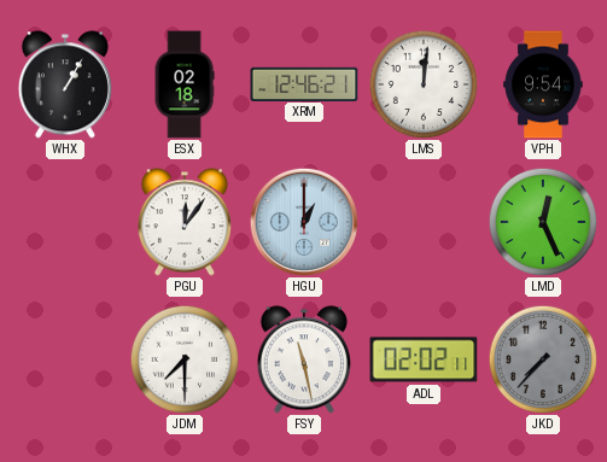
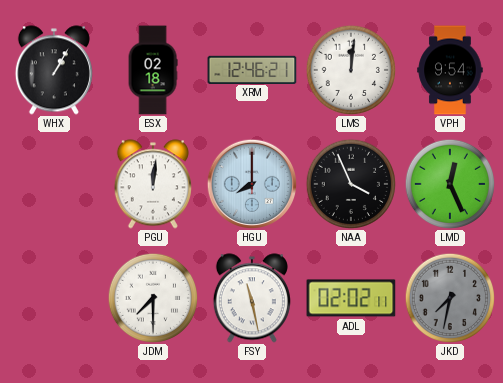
PGU: 12:06 -> 12:01 (153, 184)
HGU: 1:00 -> 8:00 (251, 183)
NAA: none -> 3:56 (350, 183)
JKD: 7:37 -> 7:32 (449, 297)
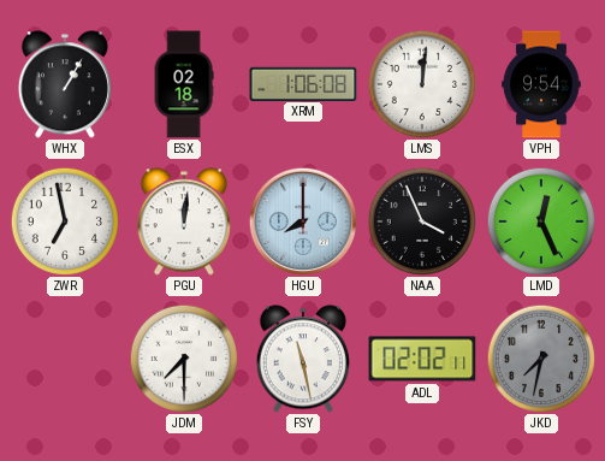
XRM: 12:46 -> 1:06 (303, 83)
ZWR: none -> 6:58 (64, 220)
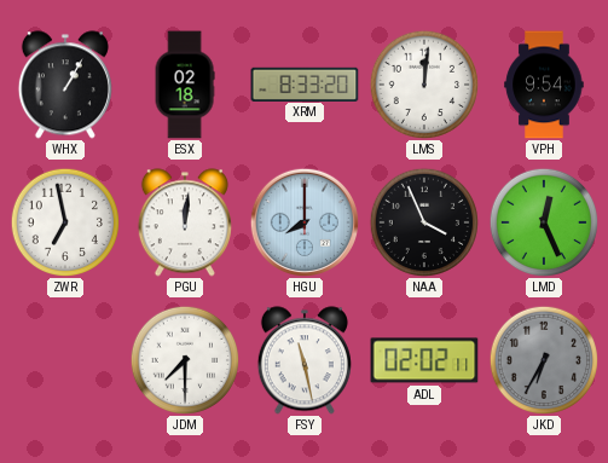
XRM: 1:06 -> 8:33 (305, 83)
JKD: 7:32 -> 6:35 (543, 359)
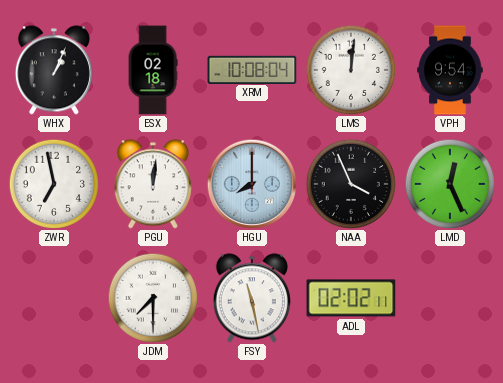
WHX: 1:05 -> 1:04 (54, 70)
XRM: 8:33 -> 10:08 (252, 69)
JKD: 6:35 -> none (543, 359)
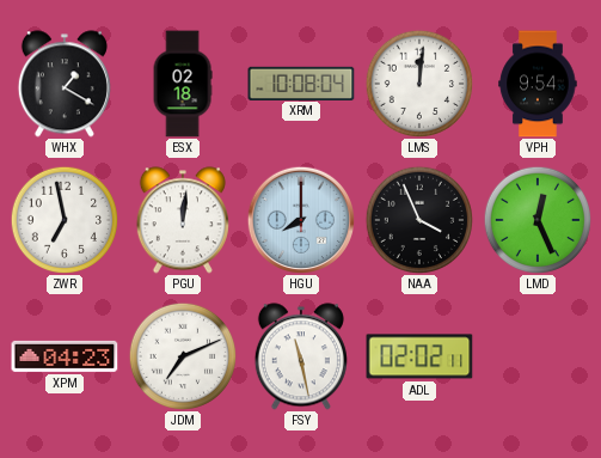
WHX: 1:04 -> 1:20 (65, 84)
XPM: none -> 04:23 (65, 356)
JDM: 7:30 -> 7:11 (182, 355)
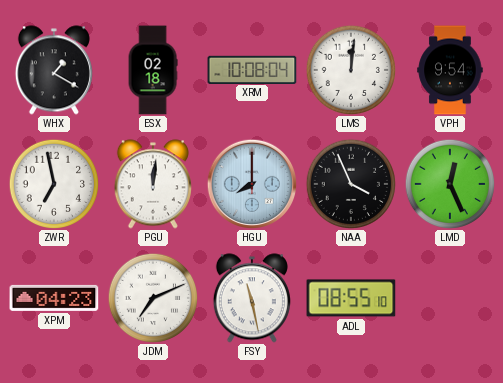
ADL: 02:02 -> 08:55 (351, 298)
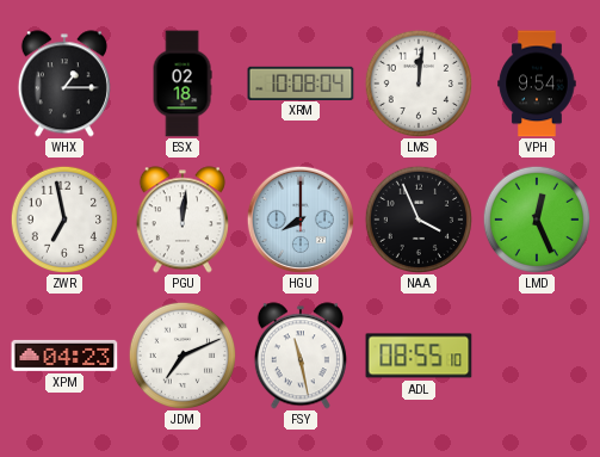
WHX: 1:20 -> 1:15 (64, 84)
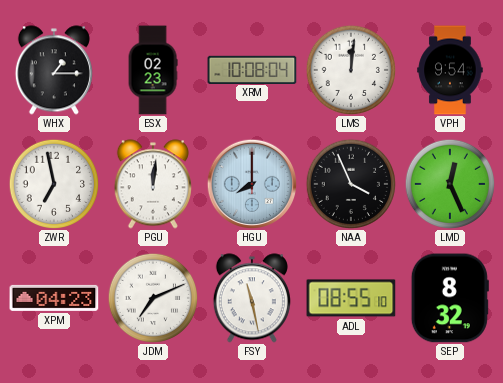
ESX: 02:18 -> 02:23 (153, 70)
SEP: none -> 8:32 (450, 298)
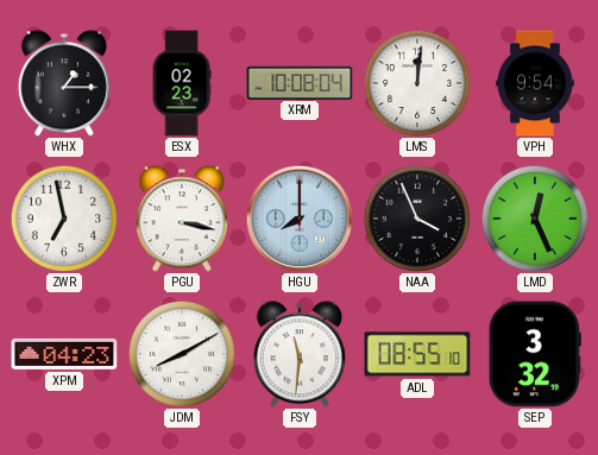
PGU: 12:01 -> 3:17 (182, 219)
JDM: 7:11 -> 8:10 (181, 353)
FSY: 11:28 -> 11:31 (300, 354)
SEP: 8:32 -> 3:32 (535, 354)
